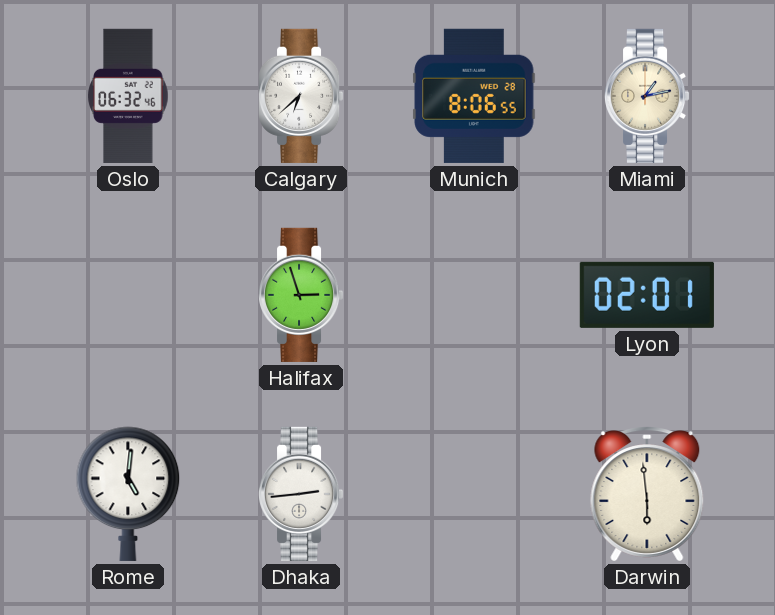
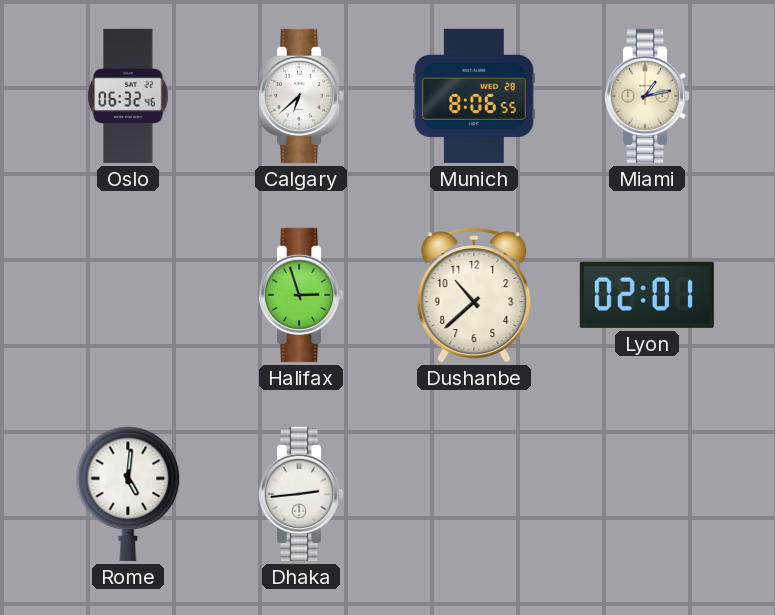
Dushanbe: none -> 10:38 (474, 295)
Darwin: 5:59 -> none (647, 494)
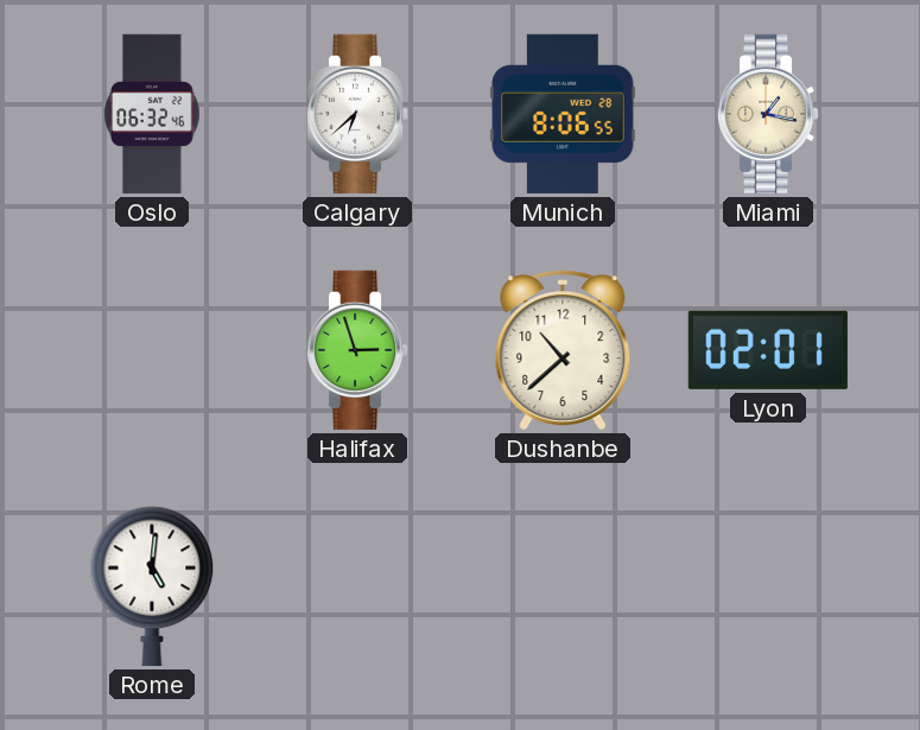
Miami: 1:13 -> 1:17 (768, 114)
Dhaka: 2:44 -> none (301, 494)
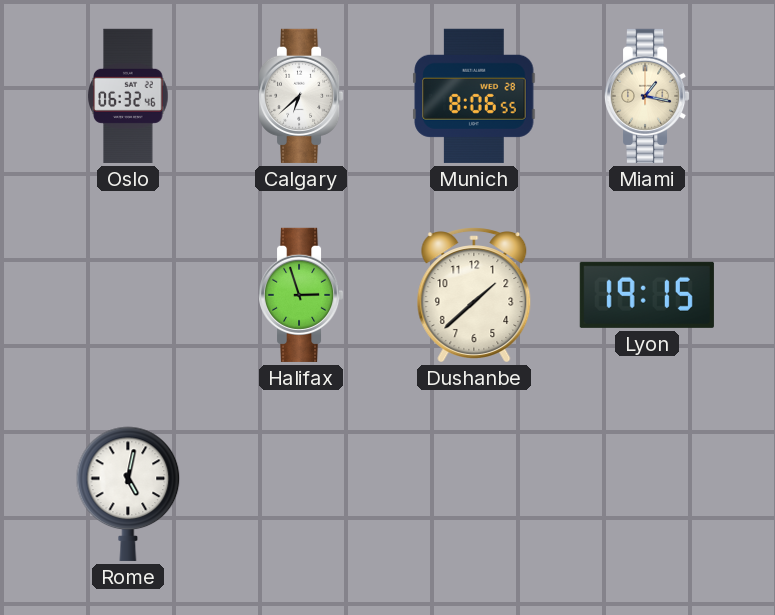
Dushanbe: 10:38 -> 1:38 (474, 295)
Lyon: 02:01 -> 19:15 (647, 295)
Rome: 5:01 -> 5:02 (128, 494)
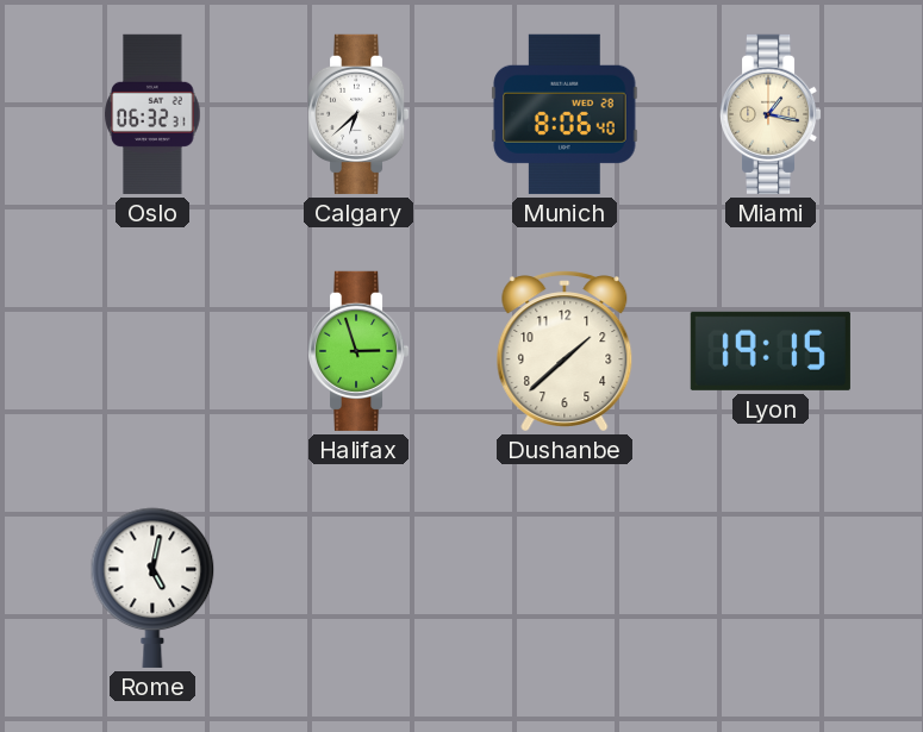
Oslo: 06:32:46 -> 06:32:31 (152, 114)
Munich: 8:06:55 -> 8:06:40 (565, 114)
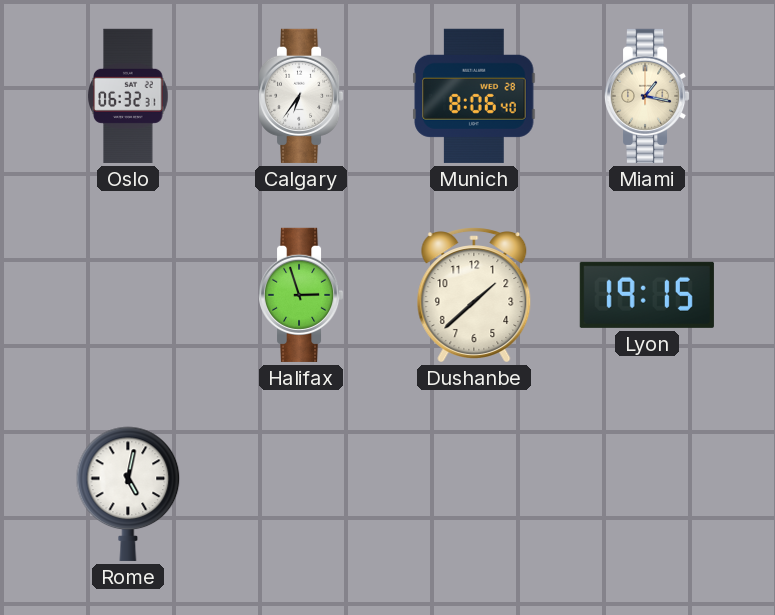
Calgary: 6:38 -> 6:36 (301, 96)
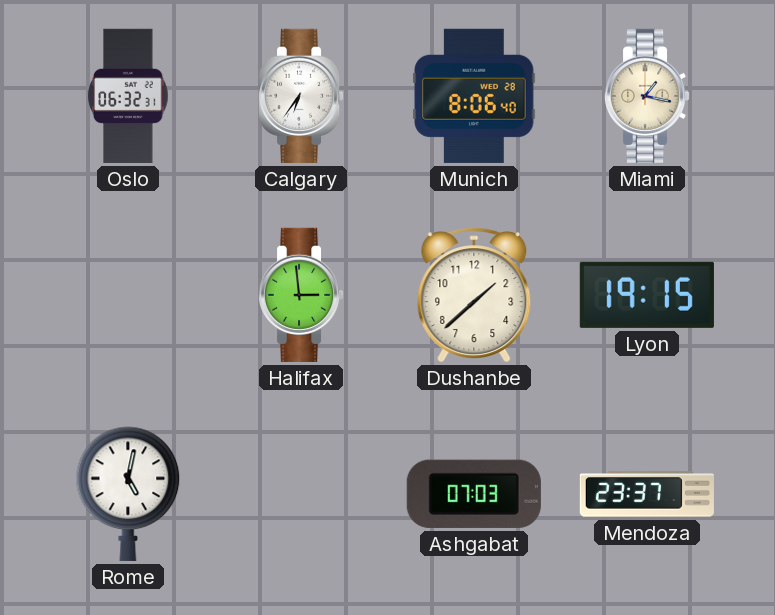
Halifax: 2:57 -> 2:59 (301, 295)
Ashgabat: none -> 07:03 (474, 494)
Mendoza: none -> 23:37 (647, 494)
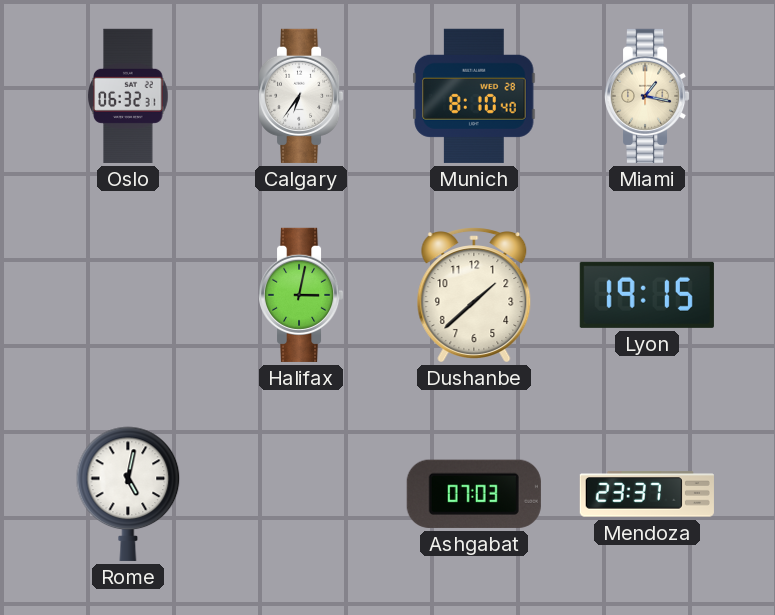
Munich: 8:06 -> 8:10 (474, 96)
Halifax: 2:59 -> 3:02 (301, 295)
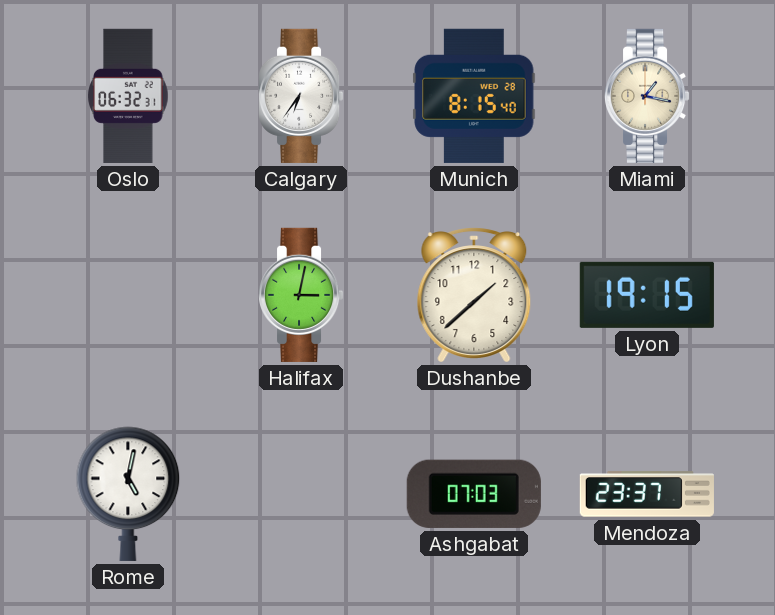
Munich: 8:10 -> 8:15 (474, 96)
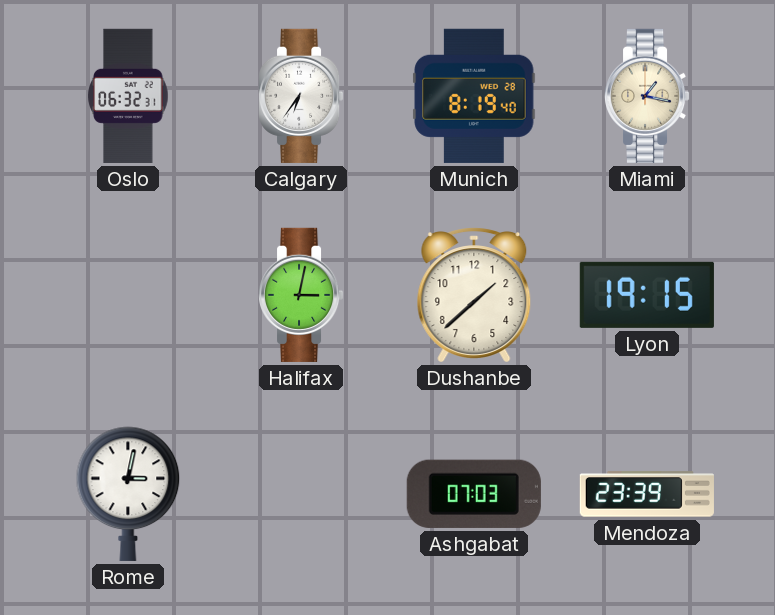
Munich: 8:15 -> 8:19 (474, 96)
Rome: 5:02 -> 3:02 (128, 494)
Mendoza: 23:37 -> 23:39 (647, 494)
